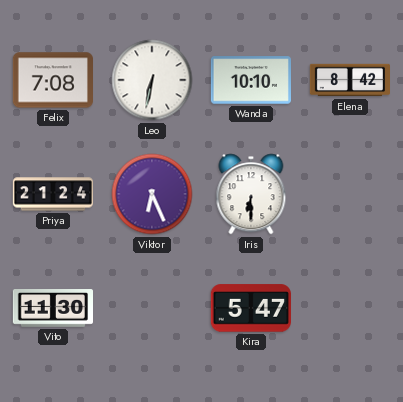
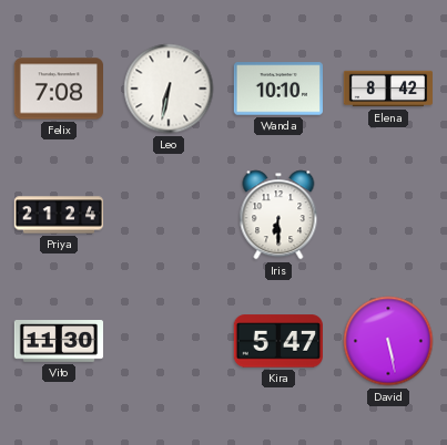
Viktor: 6:26 -> none (152, 194)
David: none -> 5:28 (388, 341)
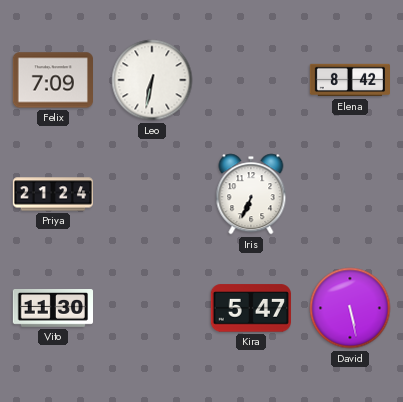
Felix: 7:08 -> 7:09 (52, 80)
Wanda: 10:10 -> none (277, 89)
Iris: 6:30 -> 6:34 (251, 194)
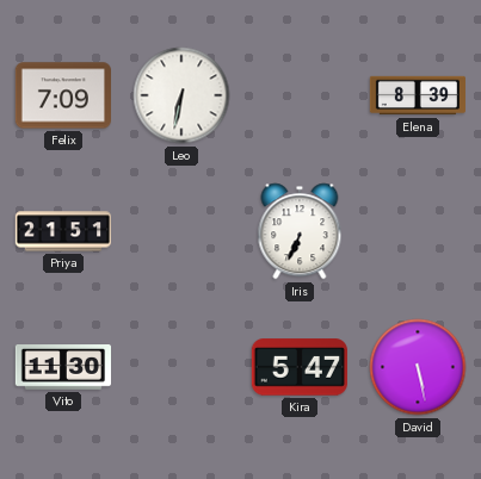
Elena: 8:42 -> 8:39 (417, 95)
Priya: 21:24 -> 21:51 (62, 231)
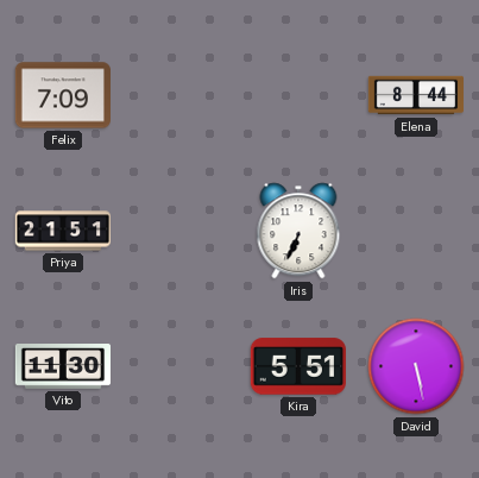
Leo: 6:32 -> none (181, 95)
Elena: 8:39 -> 8:44 (415, 95)
Kira: 5:47 -> 5:51 (298, 366)
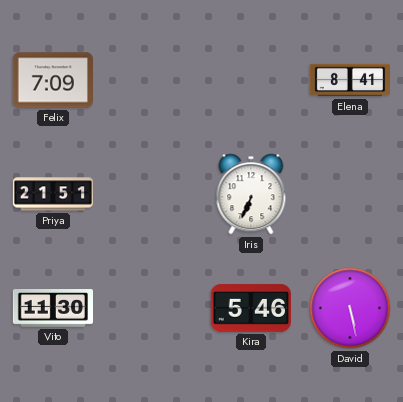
Elena: 8:44 -> 8:41 (349, 80)
Kira: 5:51 -> 5:46 (251, 308)
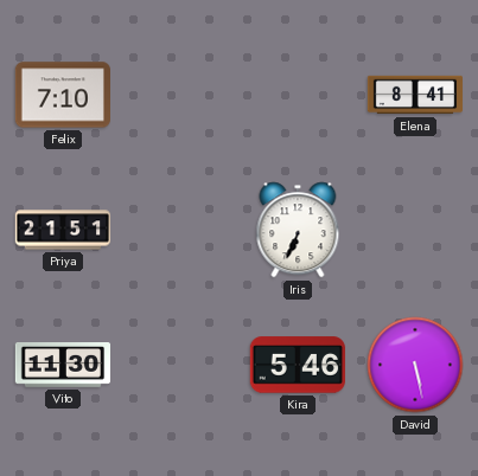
Felix: 7:09 -> 7:10 (62, 95)
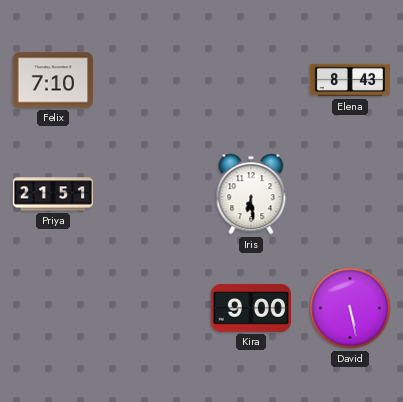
Elena: 8:41 -> 8:43 (349, 80)
Iris: 6:34 -> 6:29 (251, 194)
Vito: 11:30 -> none (62, 366)
Kira: 5:46 -> 9:00 (251, 308)
